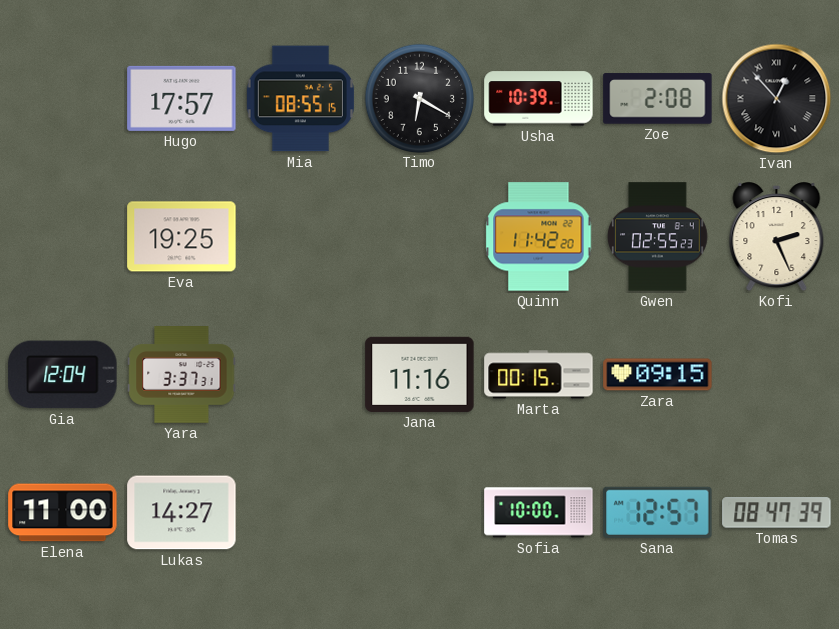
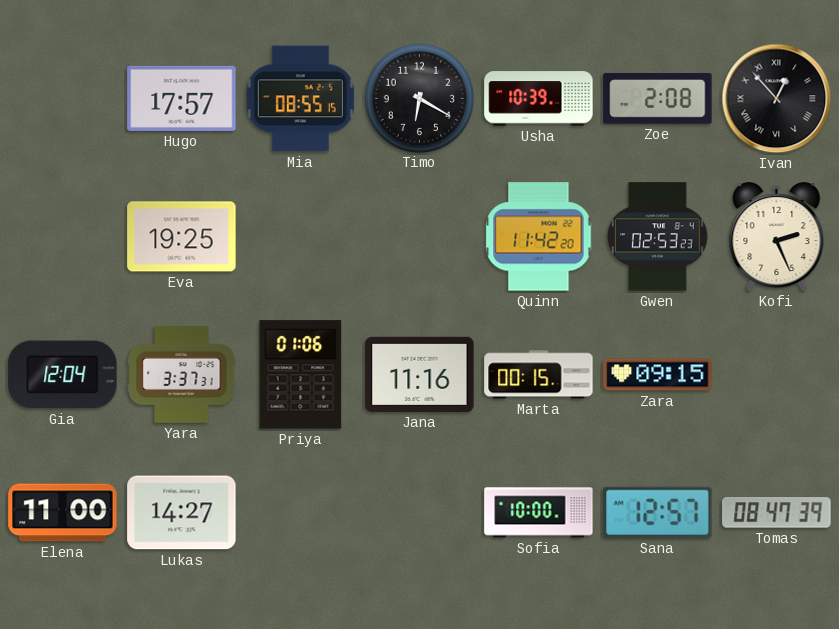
Gwen: 02:55 -> 02:53 (658, 237)
Priya: none -> 01:06 (301, 375)
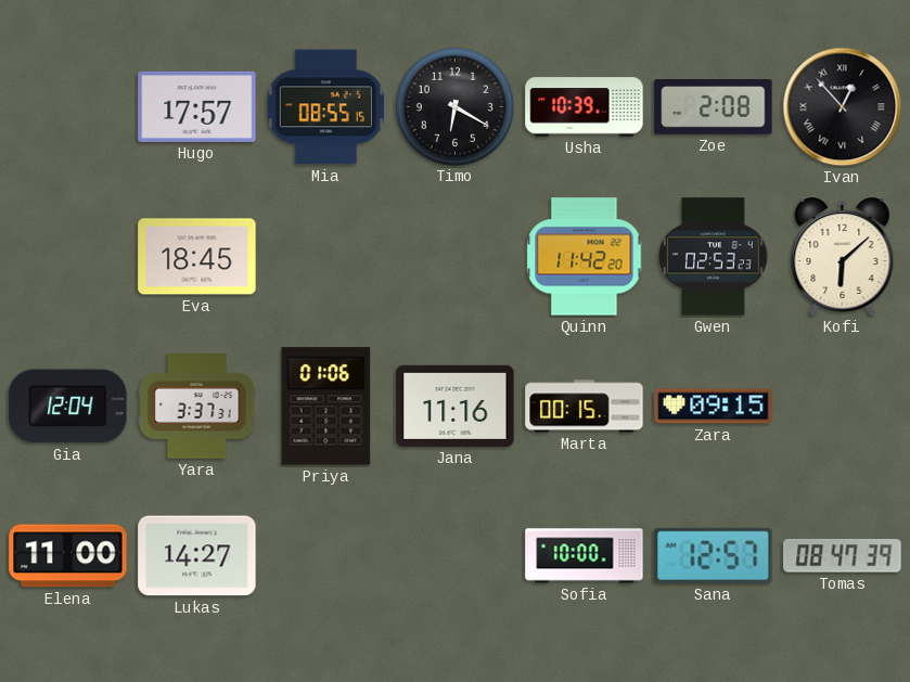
Eva: 19:25 -> 18:45 (197, 257)
Kofi: 2:26 -> 6:08 (843, 257)
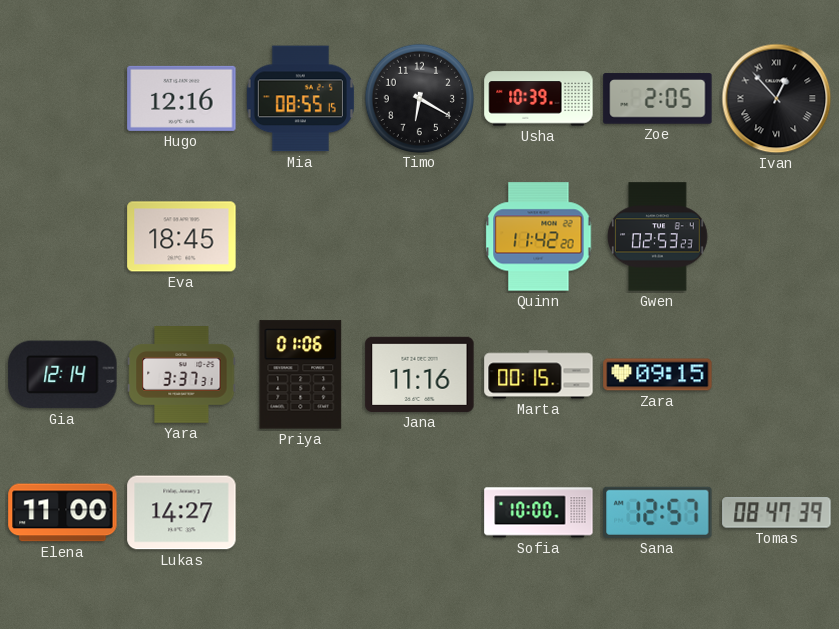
Hugo: 17:57 -> 12:16 (182, 98)
Zoe: 2:08 -> 2:05 (658, 99)
Kofi: 6:08 -> none (843, 257)
Gia: 12:04 -> 12:14 (63, 375)
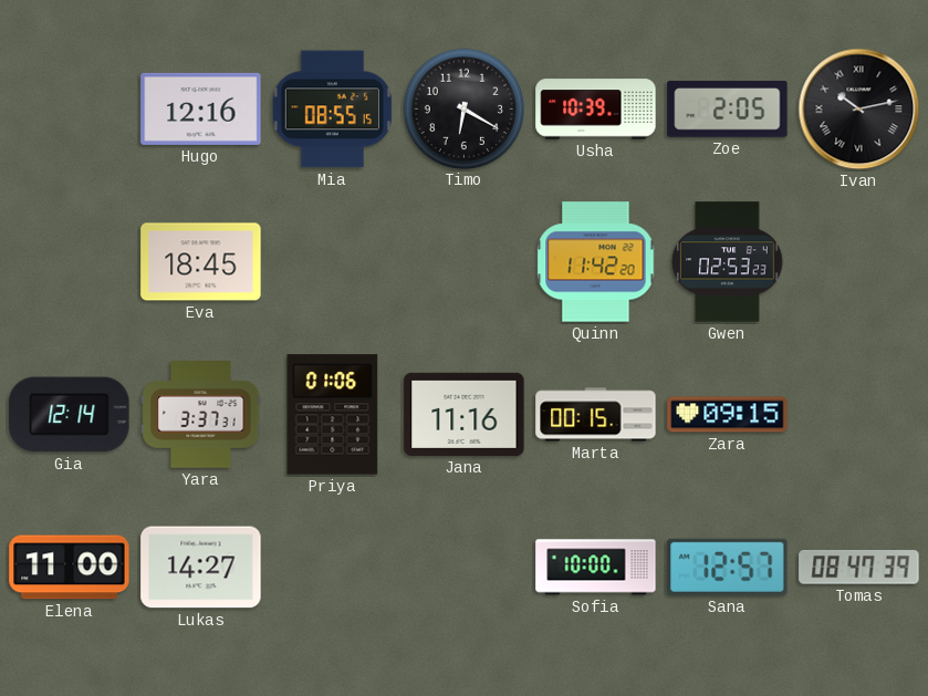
Ivan: 12:53 -> 10:13 (859, 110)
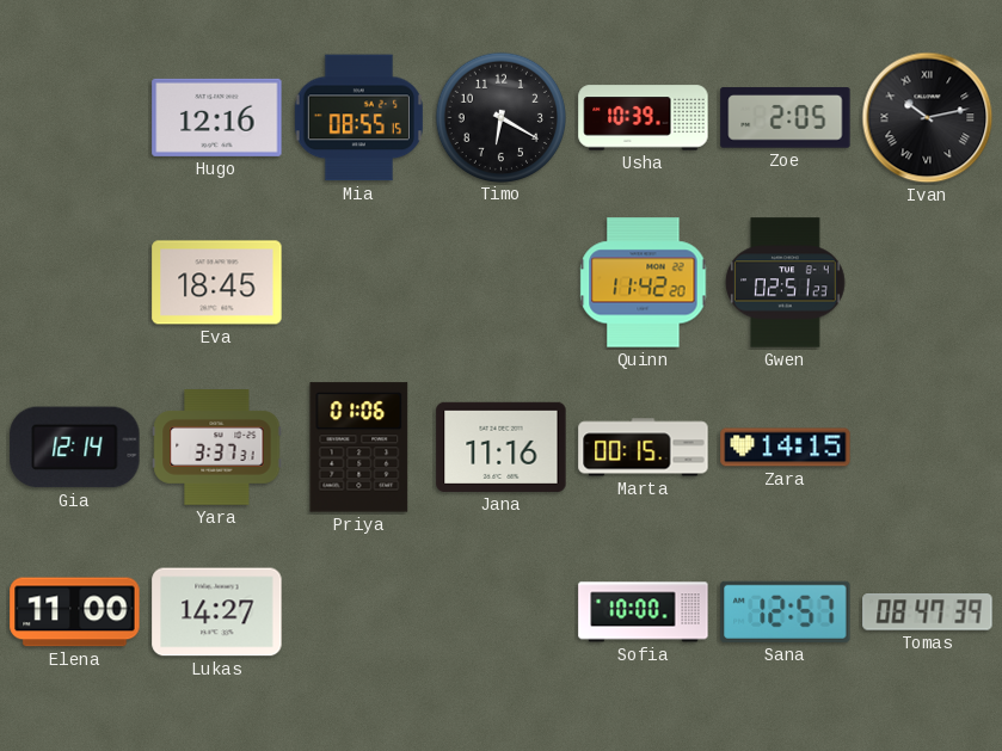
Gwen: 02:53 -> 02:51 (786, 283)
Zara: 09:15 -> 14:15 (786, 448)
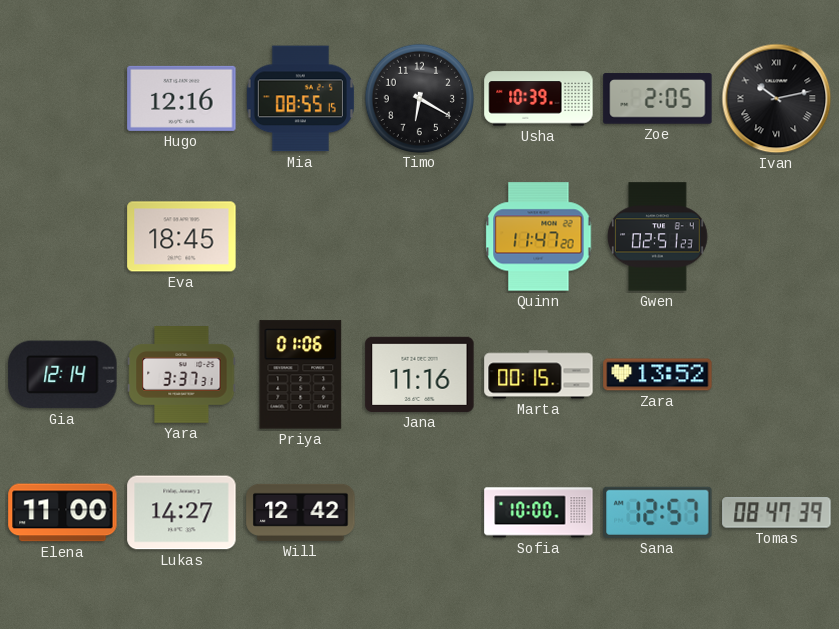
Quinn: 11:42 -> 11:47 (539, 237)
Zara: 14:15 -> 13:52 (658, 375)
Will: none -> 12:42 (301, 512)
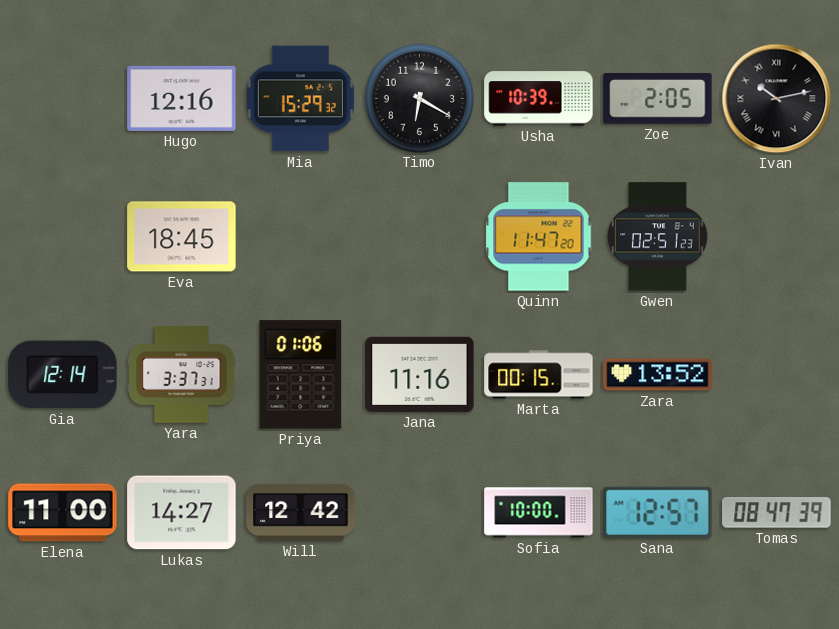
Mia: 08:55 -> 15:29 (300, 99)
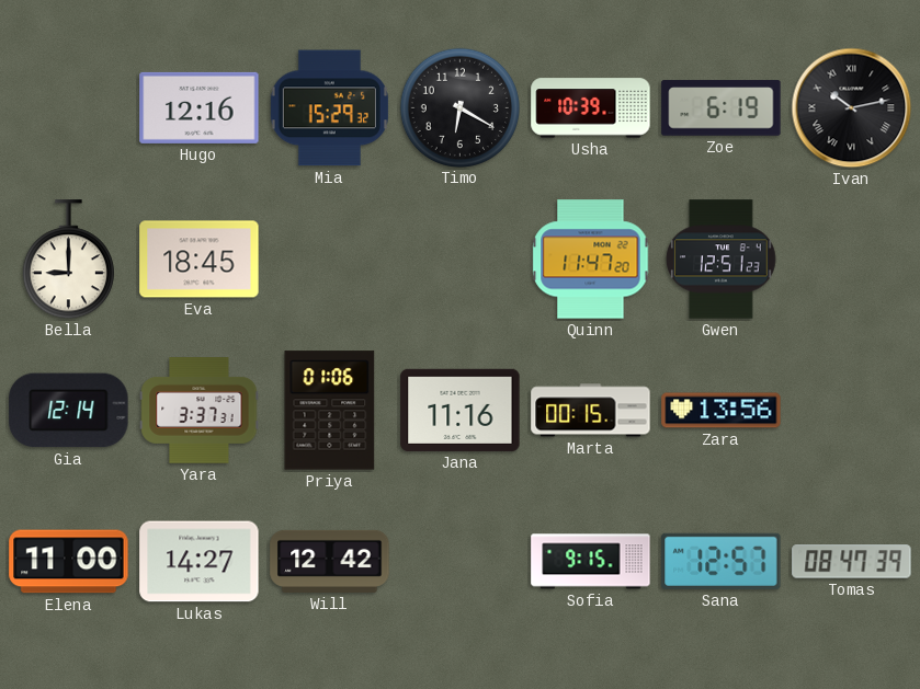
Zoe: 2:05 -> 6:19 (722, 108)
Bella: none -> 9:00 (68, 260)
Gwen: 02:51 -> 12:51 (722, 260)
Zara: 13:52 -> 13:56 (722, 411)
Sofia: 10:00 -> 9:15 (591, 562)
